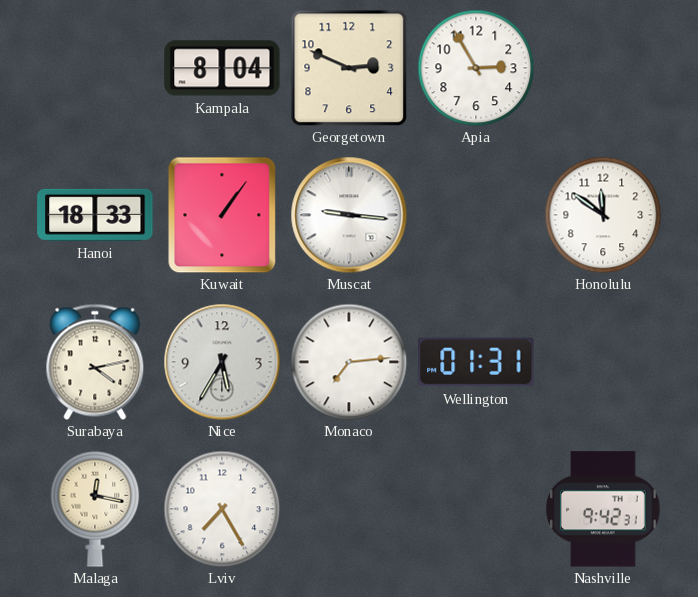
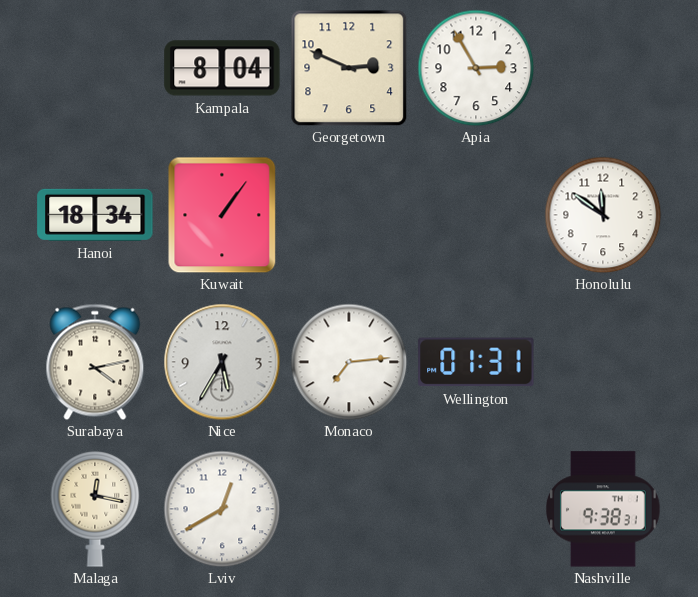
Hanoi: 18:33 -> 18:34 (95, 215)
Muscat: 9:16 -> none (349, 215)
Lviv: 7:25 -> 12:40 (222, 509)
Nashville: 9:42 -> 9:38 (604, 509)
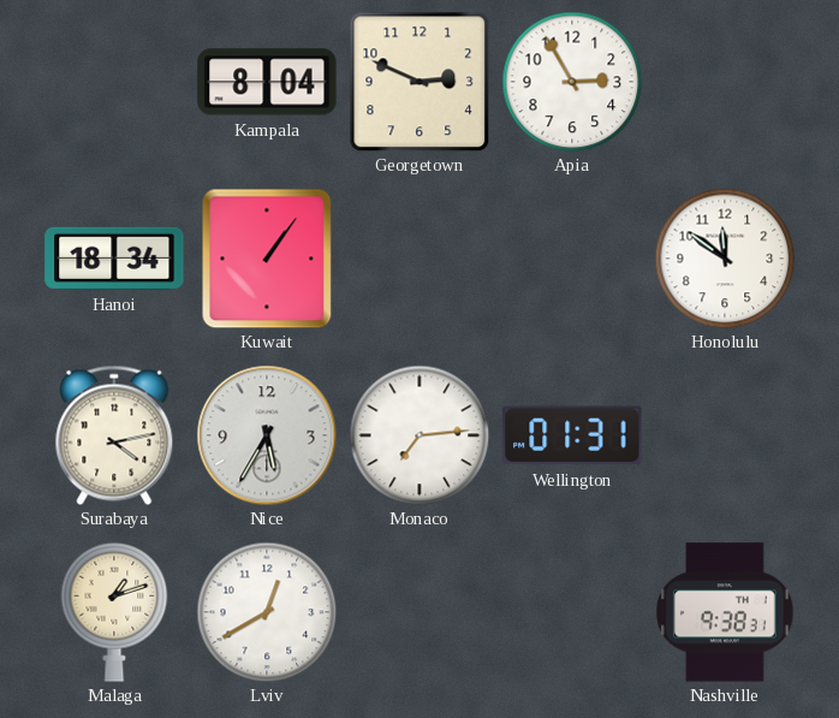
Malaga: 12:17 -> 1:12 (114, 612)
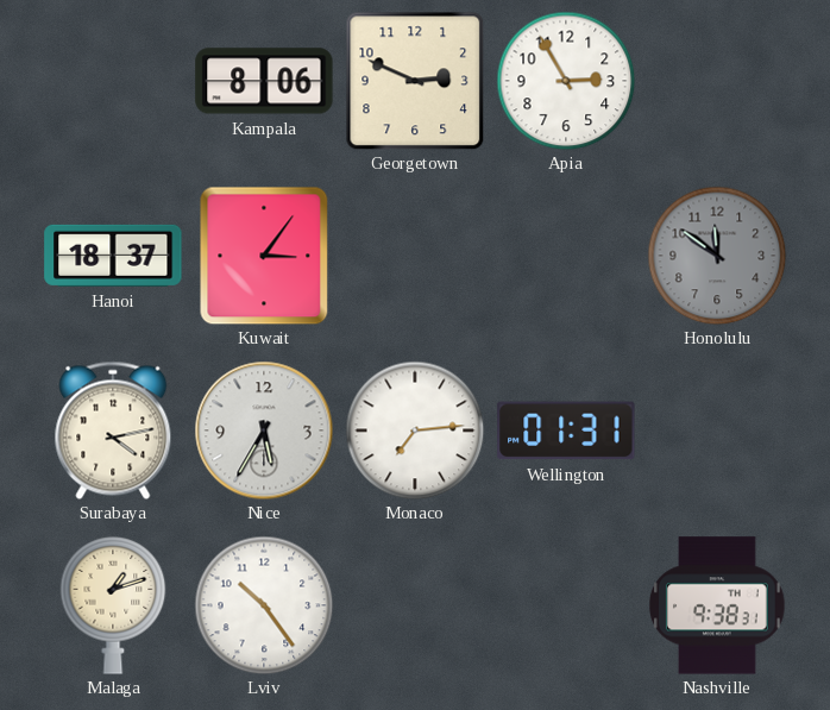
Kampala: 8:04 -> 8:06 (264, 81)
Hanoi: 18:34 -> 18:37 (113, 256)
Kuwait: 1:06 -> 3:06 (264, 256)
Honolulu dial: white -> grey (717, 256)
Lviv: 12:40 -> 10:24 (264, 605)
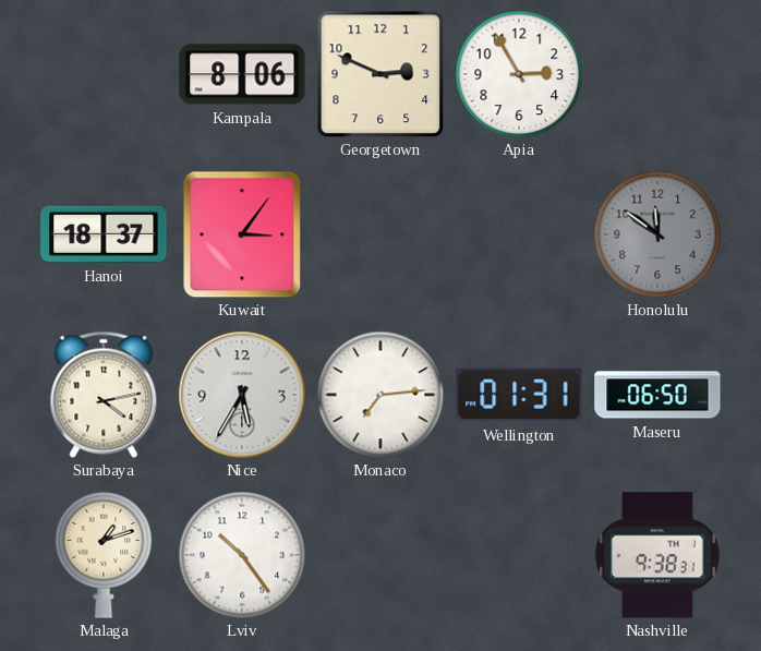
Maseru: none -> 06:50 (657, 395)
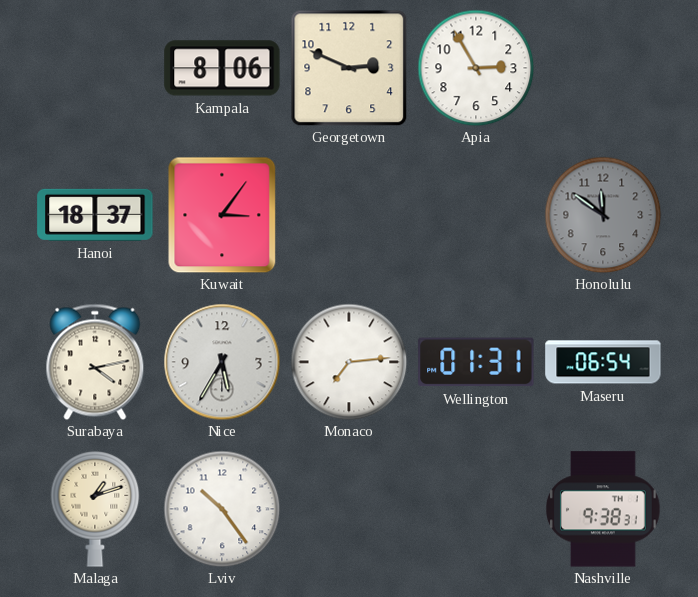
Maseru: 06:50 -> 06:54 (603, 362)
